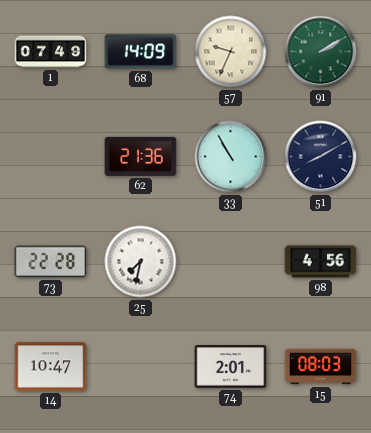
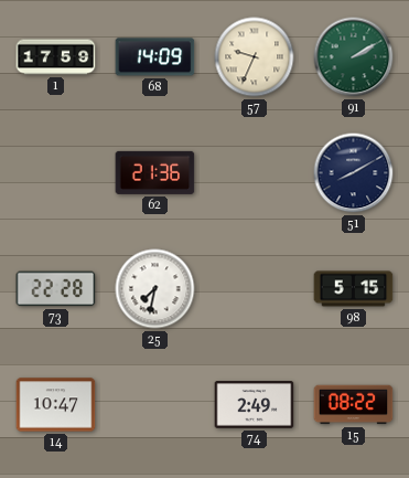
1: 07:49 -> 17:59 (56, 57)
33: 10:55 -> none (231, 157)
98: 4:56 -> 5:15 (354, 289)
74: 2:01 -> 2:49 (255, 405)
15: 08:03 -> 08:22 (354, 405)
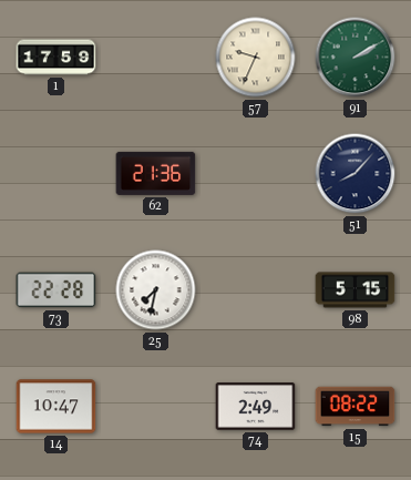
68: 14:09 -> none (155, 57)
51: 8:10 -> 8:07 (356, 174)
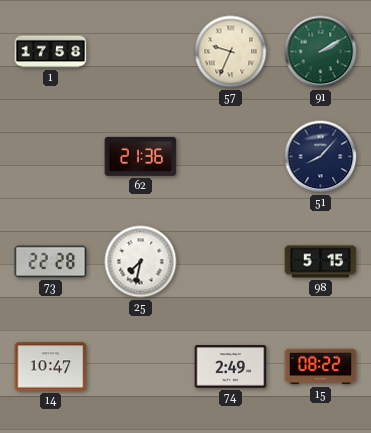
1: 17:59 -> 17:58 (51, 52)
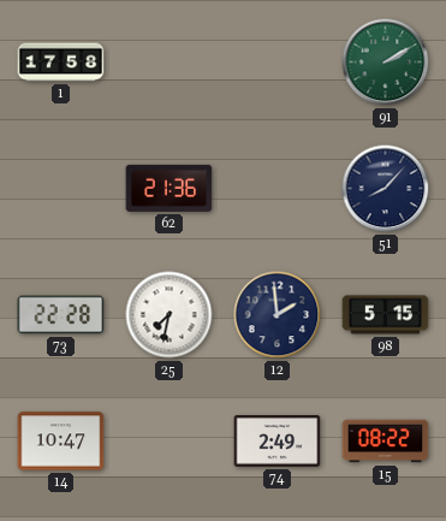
57: 9:34 -> none (231, 52)
12: none -> 1:59 (278, 315)
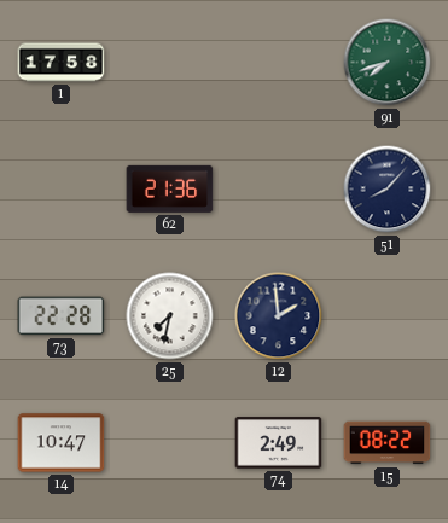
91: 2:10 -> 7:42 (388, 63)
98: 5:15 -> none (386, 315)
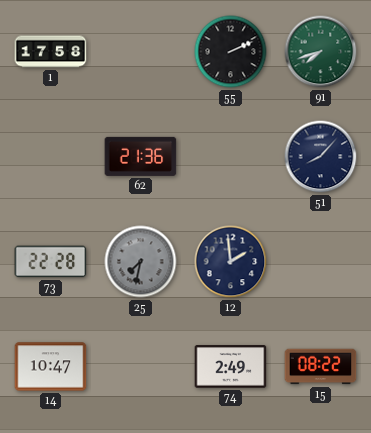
55: none -> 2:11 (231, 52)
25 dial: white -> grey (141, 262)
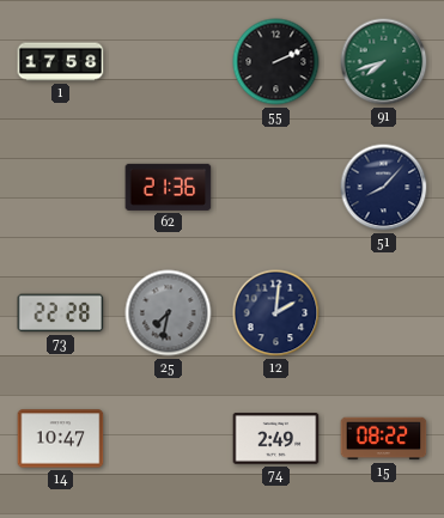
12: 1:59 -> 2:01 (276, 313)
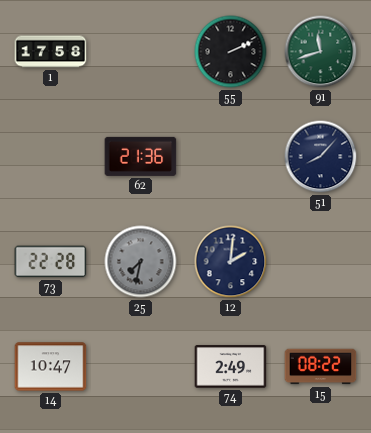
91: 7:42 -> 11:42 (321, 52)
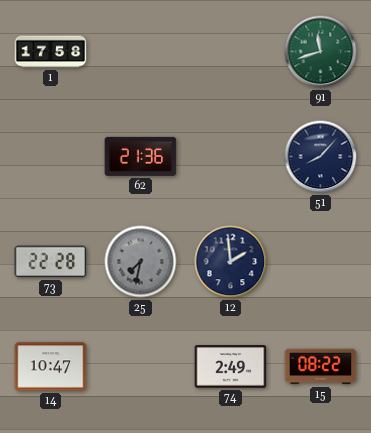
55: 2:11 -> none (231, 52)
12: 2:01 -> 1:59 (231, 262)
